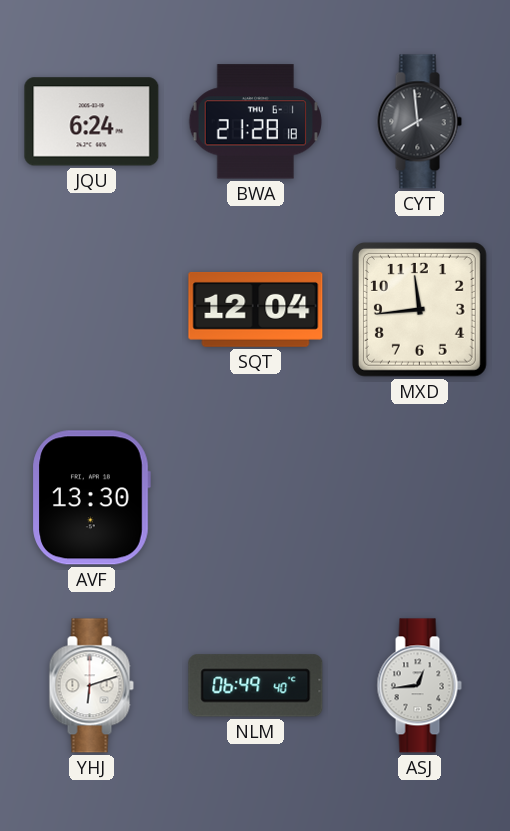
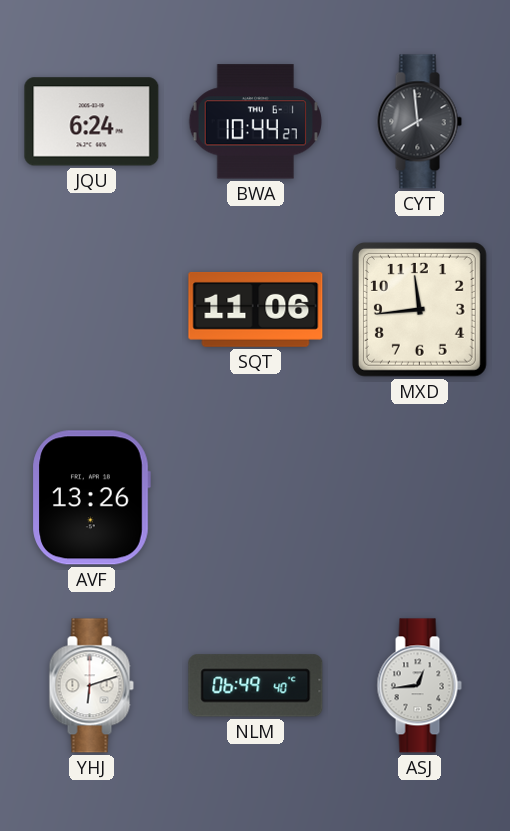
BWA: 21:28 -> 10:44 (255, 122)
SQT: 12:04 -> 11:06 (256, 309)
AVF: 13:30 -> 13:26 (91, 498)
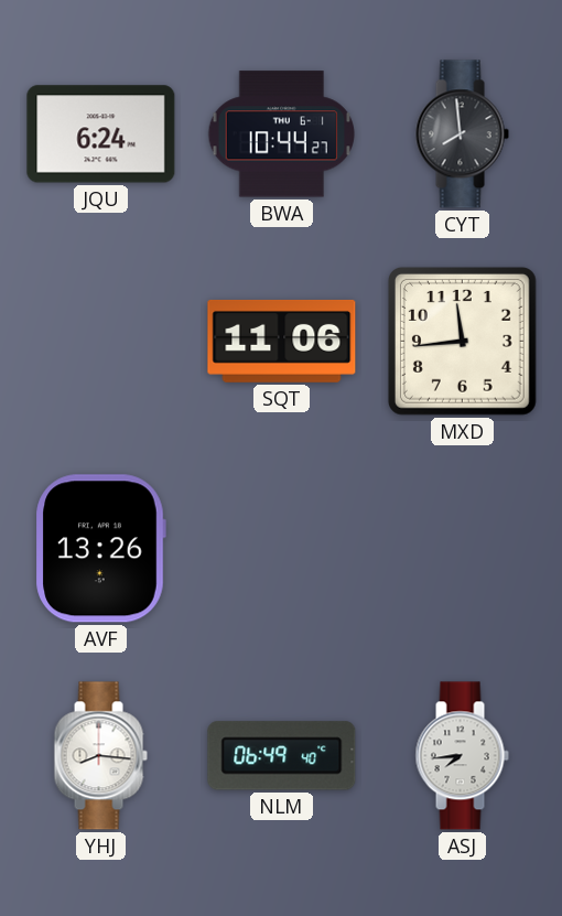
YHJ: 6:12 -> 8:16 (100, 756)
ASJ: 12:44 -> 7:44 (462, 756)
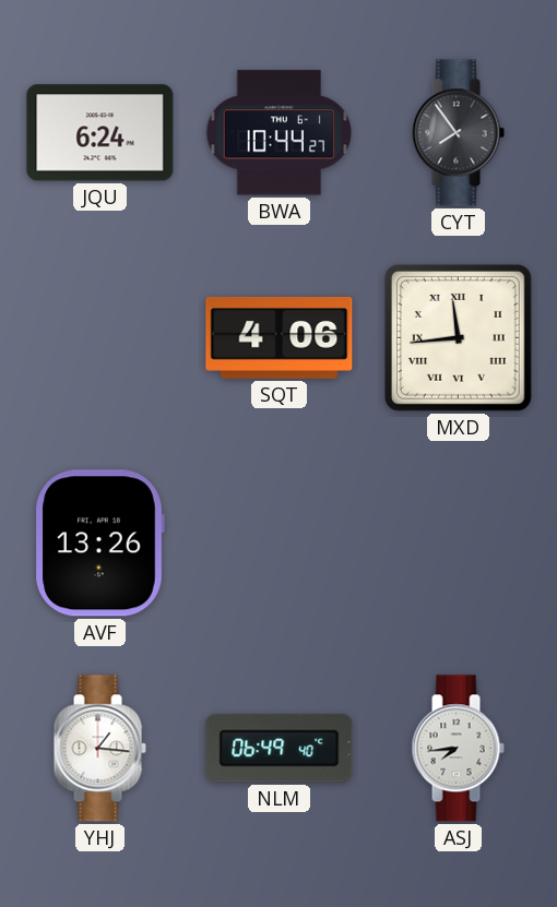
CYT: 7:59 -> 7:54 (458, 133)
SQT: 11:06 -> 4:06 (280, 337)
MXD numerals: Arabic -> Roman (458, 337)
YHJ: 8:16 -> 1:16 (99, 749)
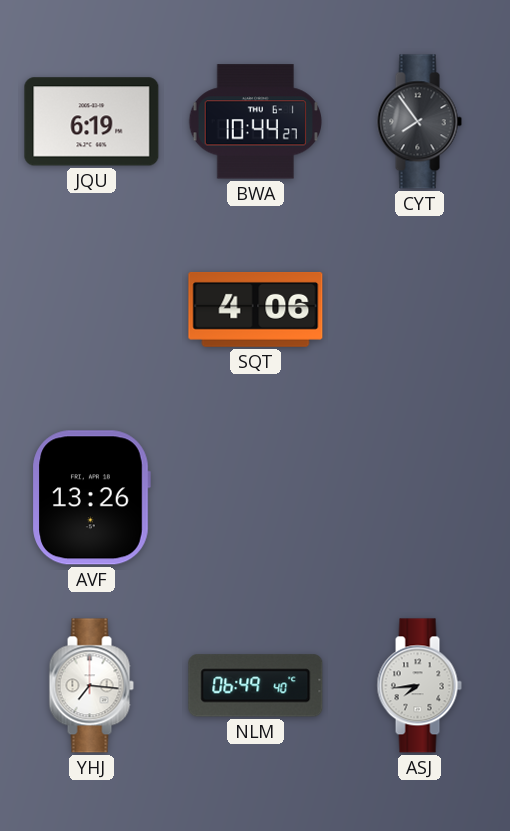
JQU: 6:24 -> 6:19 (92, 122)
MXD: 11:44 -> none (458, 337)
YHJ: 1:16 -> 7:16 (91, 686)
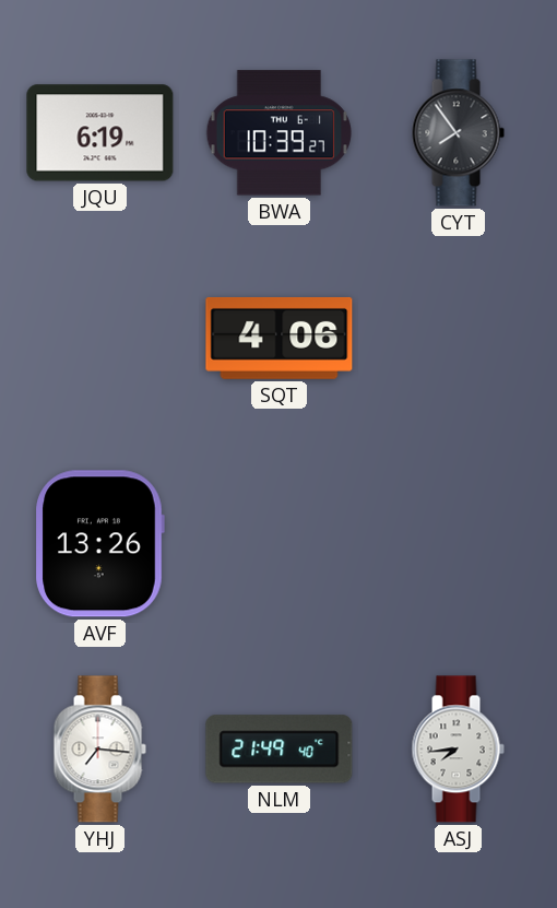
BWA: 10:44 -> 10:39 (278, 133)
NLM: 06:49 -> 21:49 (280, 750)
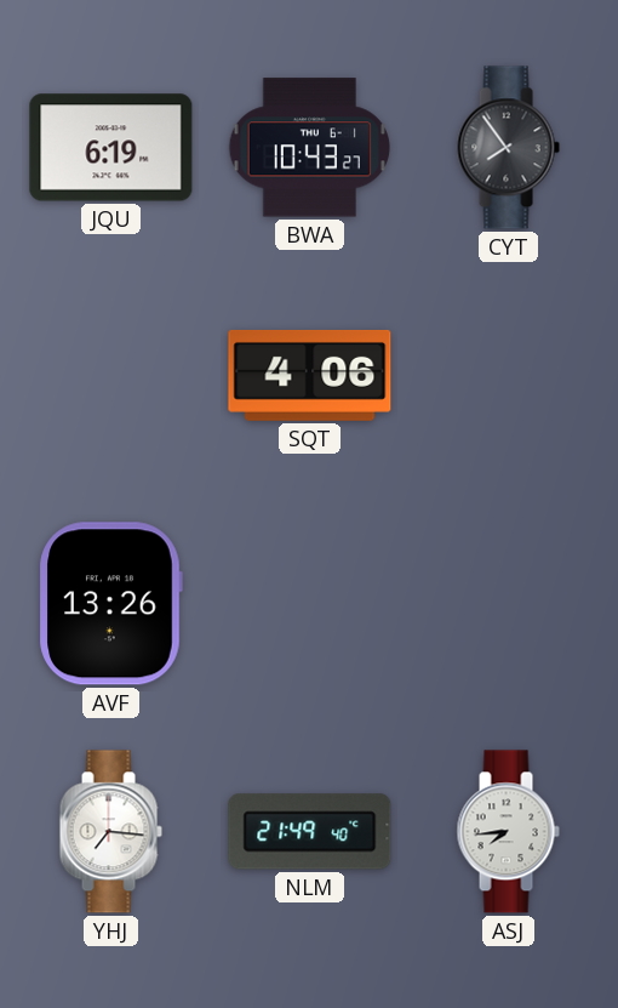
BWA: 10:39 -> 10:43 (309, 148)
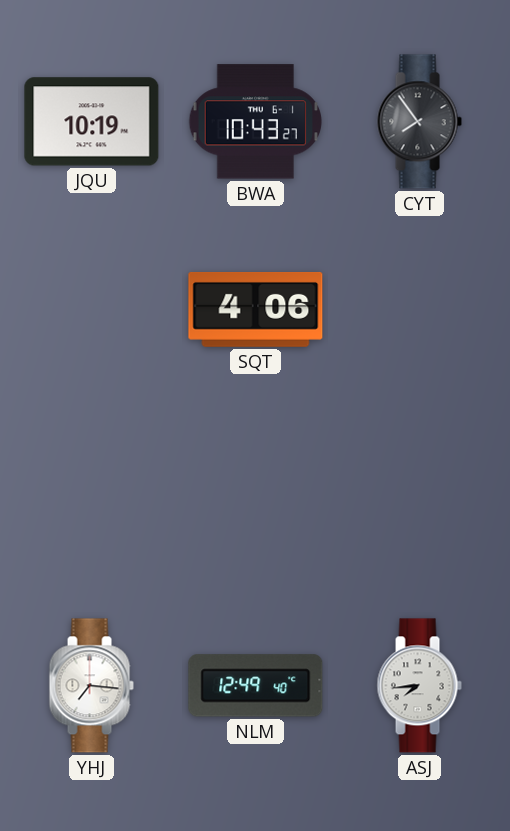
JQU: 6:19 -> 10:19 (92, 122)
AVF: 13:26 -> none (110, 604)
NLM: 21:49 -> 12:49 (256, 686)
